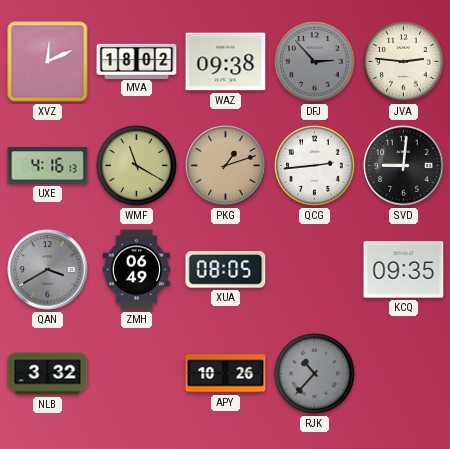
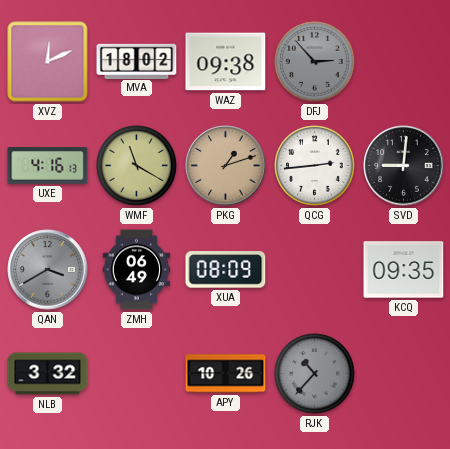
JVA: 2:46 -> none (404, 62)
XUA: 08:05 -> 08:09 (226, 270)
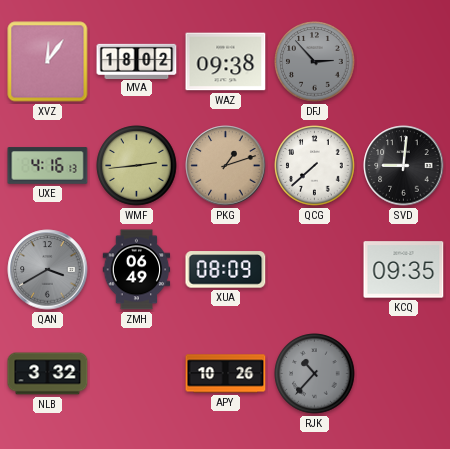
XVZ: 12:11 -> 12:06 (48, 62)
WMF: 11:20 -> 2:44 (137, 166)
QCG: 2:44 -> 7:38 (315, 166)
